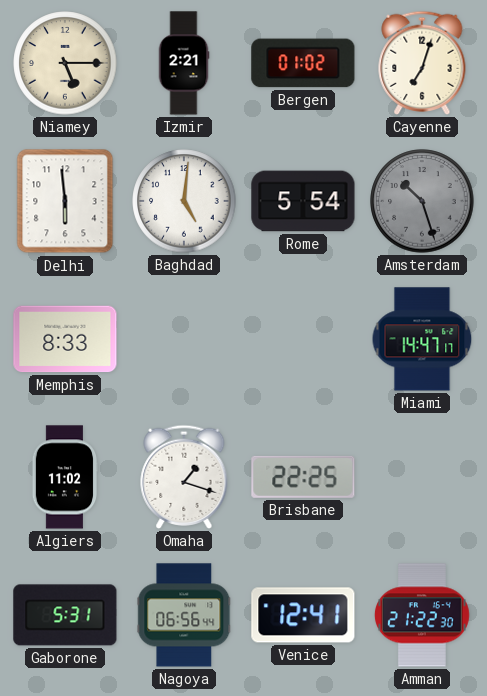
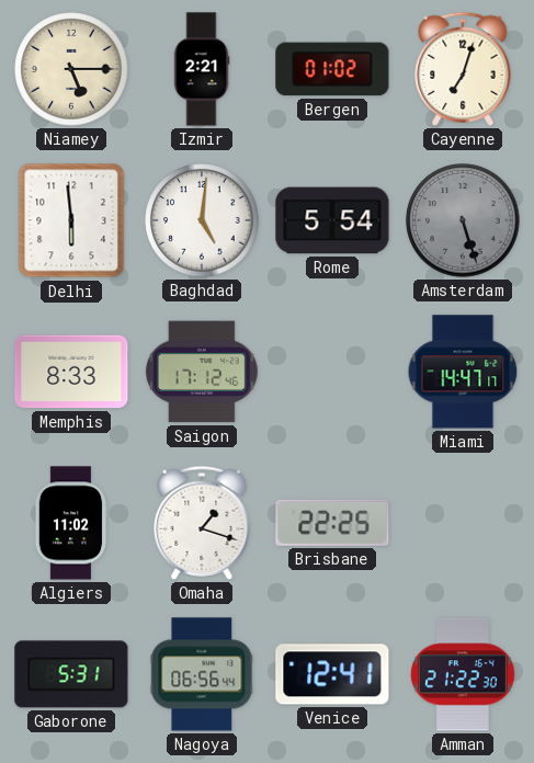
Amsterdam: 10:27 -> 5:27 (463, 220)
Saigon: none -> 17:12 (202, 372)
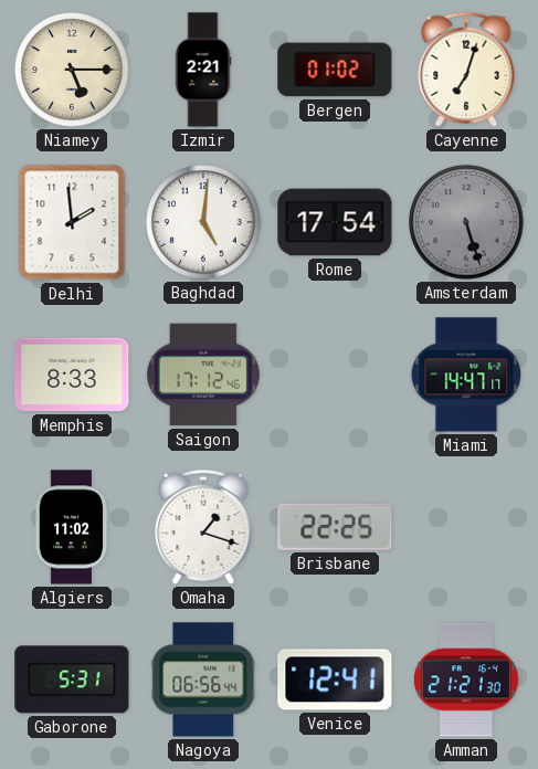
Delhi: 5:59 -> 1:59 (72, 222)
Rome: 5:54 -> 17:54 (335, 222)
Amman: 21:22 -> 21:21 (466, 680)
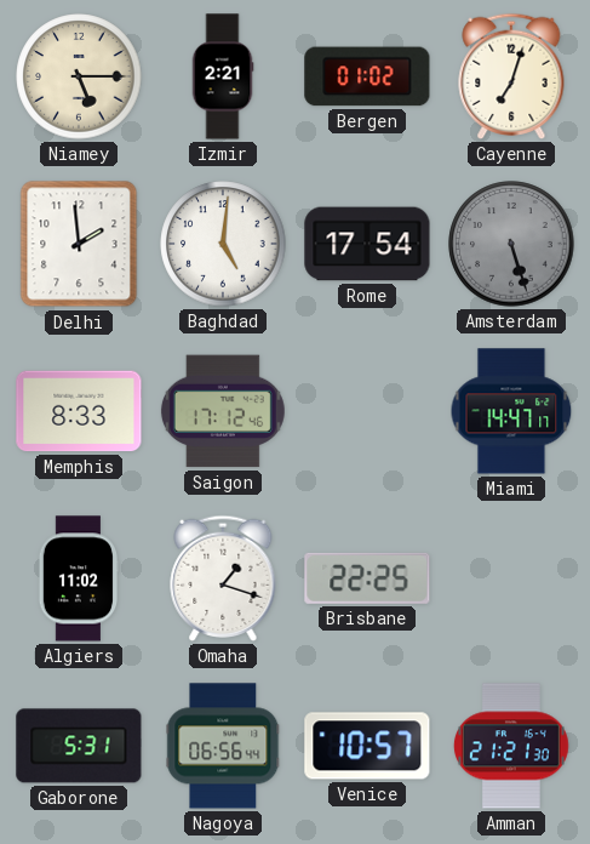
Venice: 12:41 -> 10:57 (367, 746)
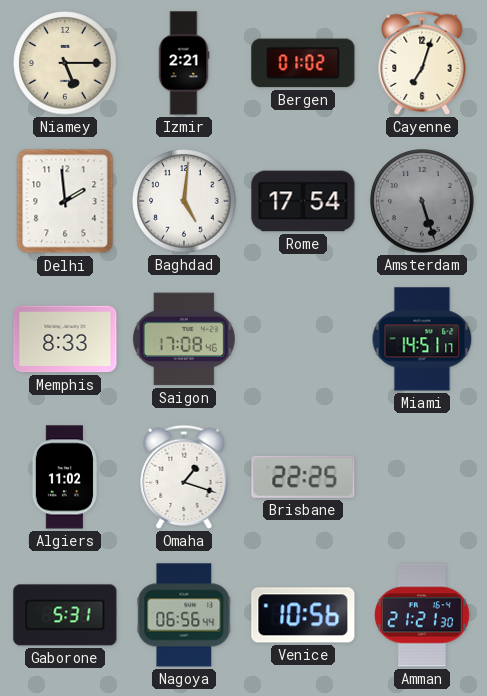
Saigon: 17:12 -> 17:08 (184, 339)
Miami: 14:47 -> 14:51 (422, 339)
Venice: 10:57 -> 10:56 (303, 615)
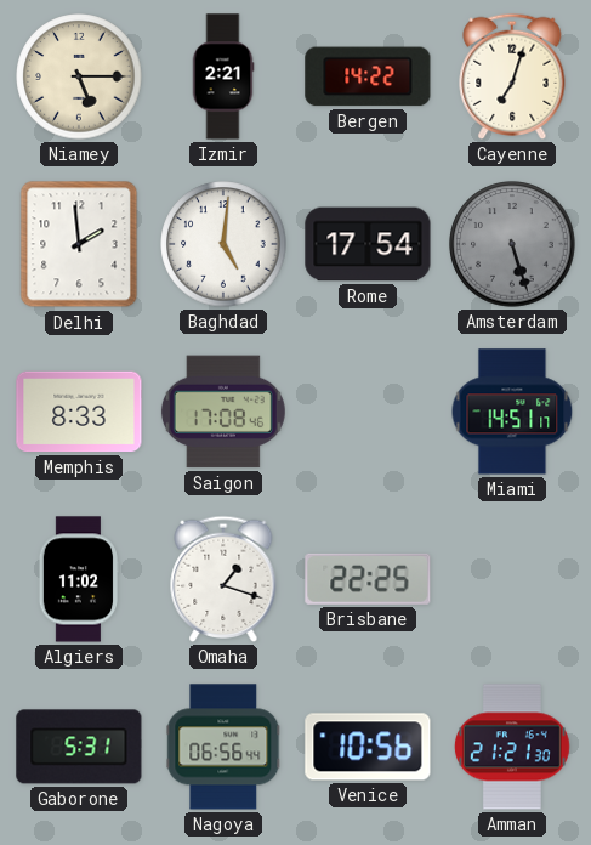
Bergen: 01:02 -> 14:22 (368, 76)
